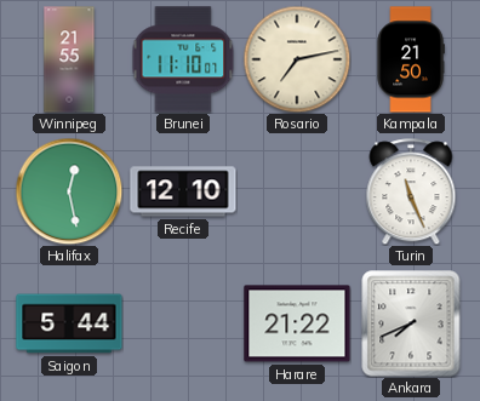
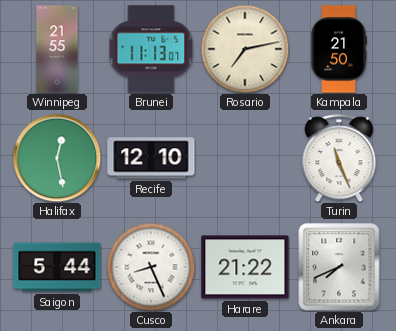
Brunei: 11:10 -> 11:13 (151, 49)
Cusco: none -> 8:26 (151, 267)
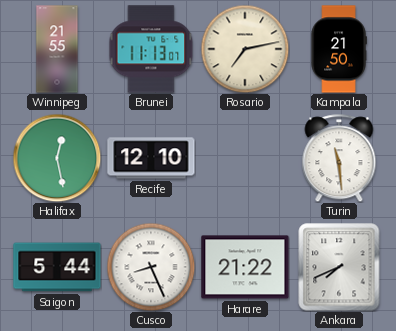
Turin: 11:26 -> 11:29 (339, 158)
